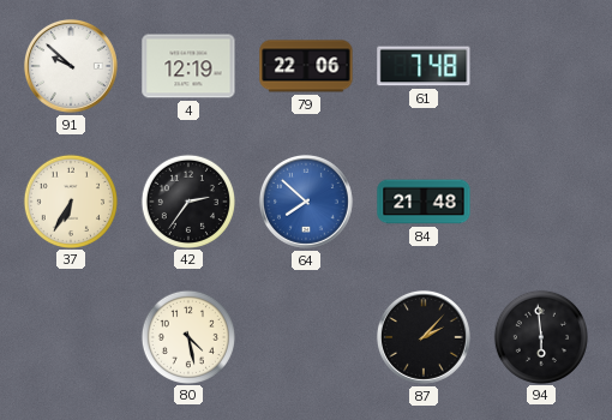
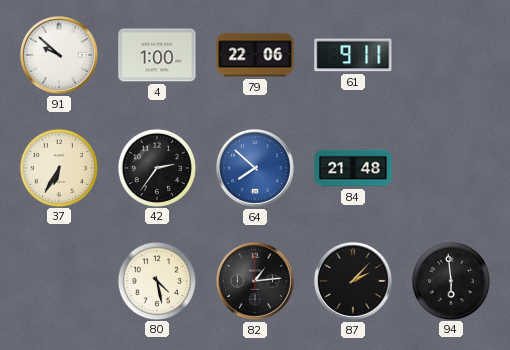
4: 12:19 -> 1:00 (157, 55)
61: 7:48 -> 9:11 (353, 55)
82: none -> 1:14 (255, 281)
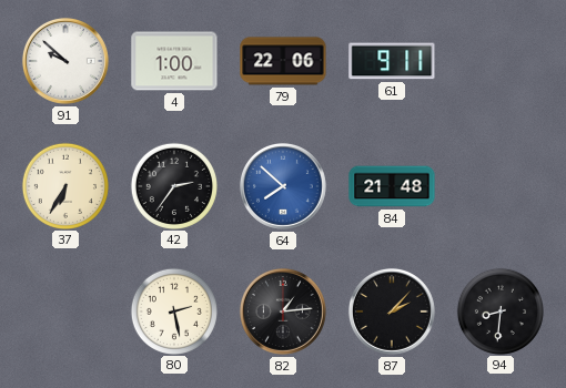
80: 4:28 -> 2:28 (173, 310)
94: 5:59 -> 8:31 (499, 310)
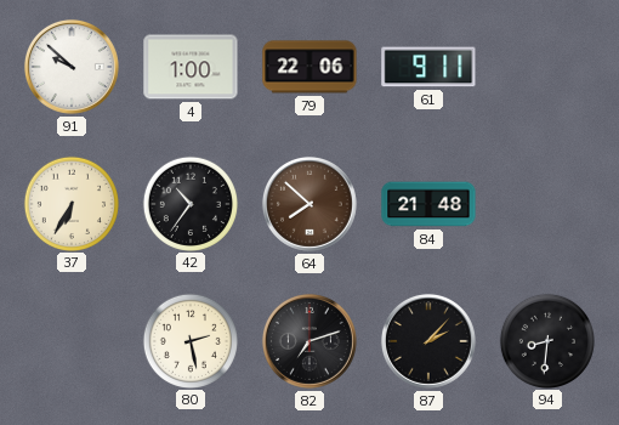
42: 2:36 -> 10:36 (189, 203)
64 dial: blue -> brown (309, 204)
82: 1:14 -> 7:12 (309, 341)
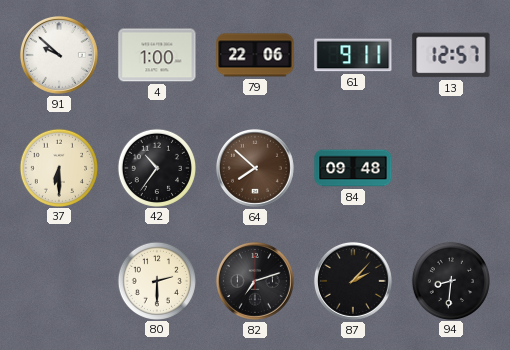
13: none -> 12:57 (451, 55)
37: 6:35 -> 6:30 (58, 167)
84: 21:48 -> 09:48 (353, 168)
80: 2:28 -> 2:30 (156, 280)
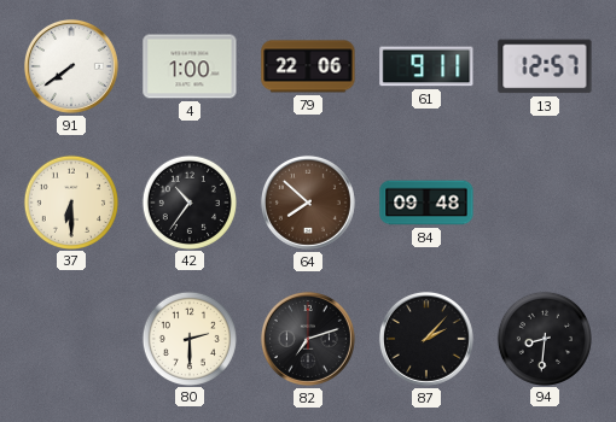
91: 9:52 -> 7:39 (71, 66)
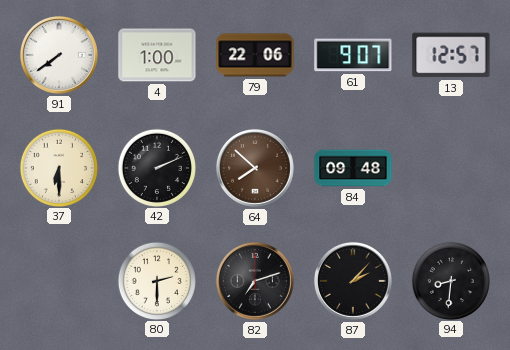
61: 9:11 -> 9:07 (353, 55)
42: 10:36 -> 2:11 (156, 167)
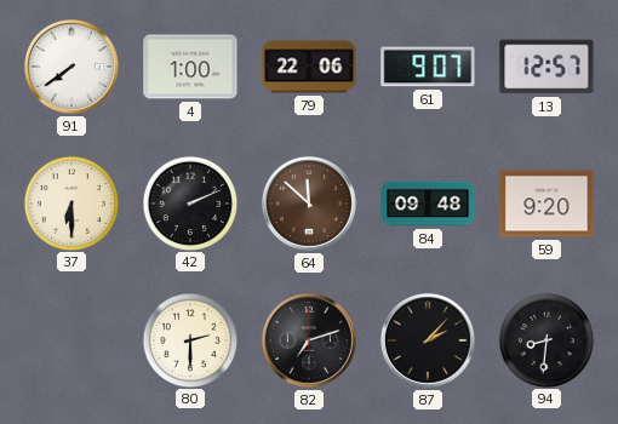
64: 7:52 -> 11:52 (309, 204)
59: none -> 9:20 (547, 204)
